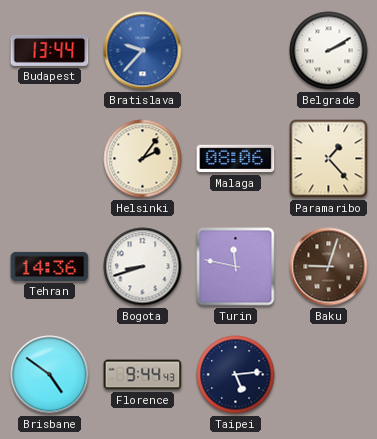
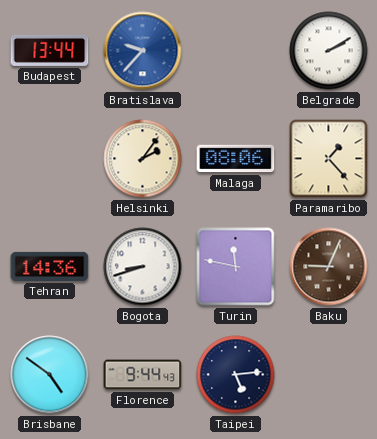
Baku: 9:03 -> 9:04 (329, 267)
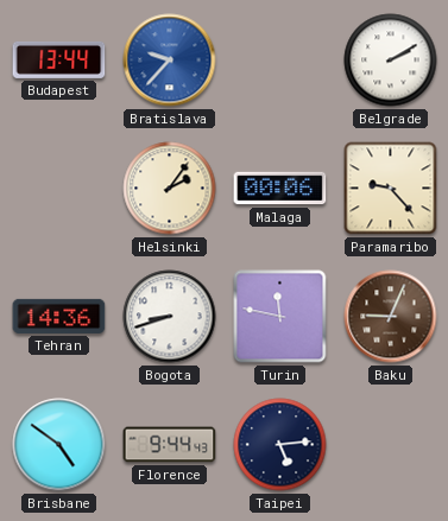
Malaga: 08:06 -> 00:06 (280, 189)
Paramaribo: 1:23 -> 9:23 (391, 189)
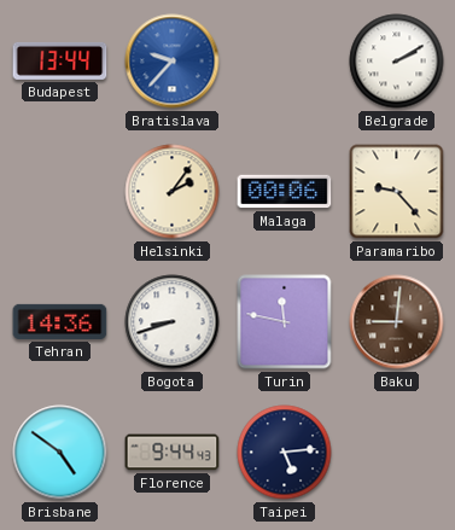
Baku: 9:04 -> 9:01 (397, 322)
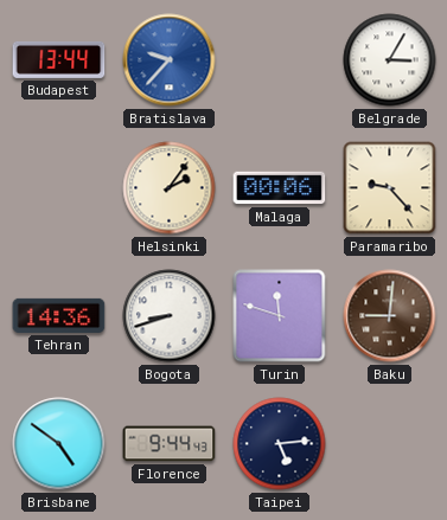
Belgrade: 2:10 -> 3:05 (390, 60)
Turin: 11:47 -> 11:48 (280, 316)
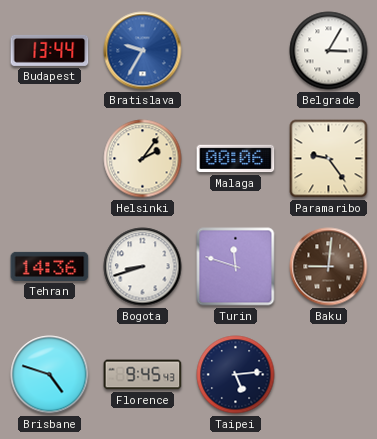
Bratislava: 9:37 -> 9:35 (143, 51)
Paramaribo: 9:23 -> 9:24 (329, 159)
Brisbane: 4:51 -> 4:48 (50, 375)
Florence: 9:44 -> 9:45 (143, 375)
